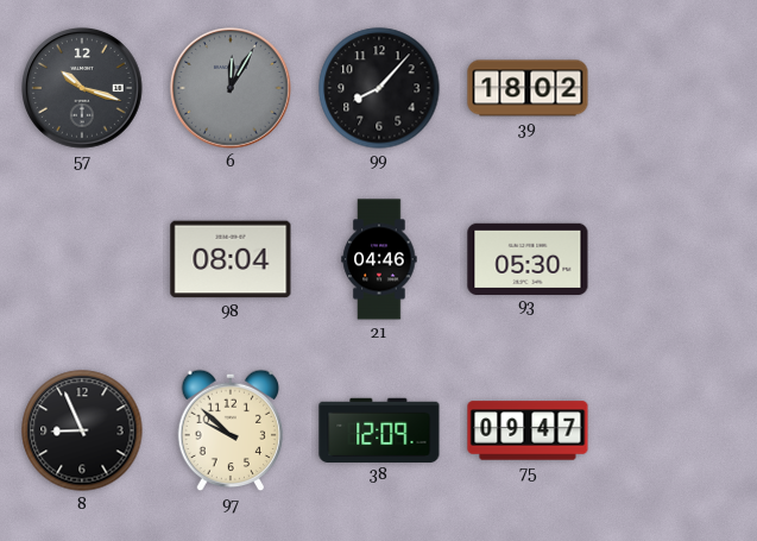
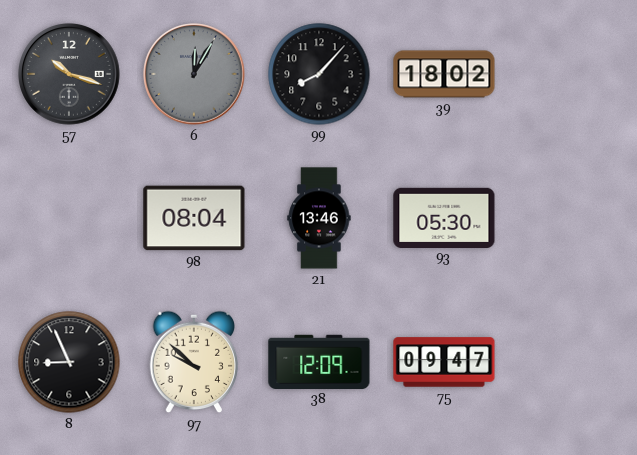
21: 04:46 -> 13:46 (319, 218)
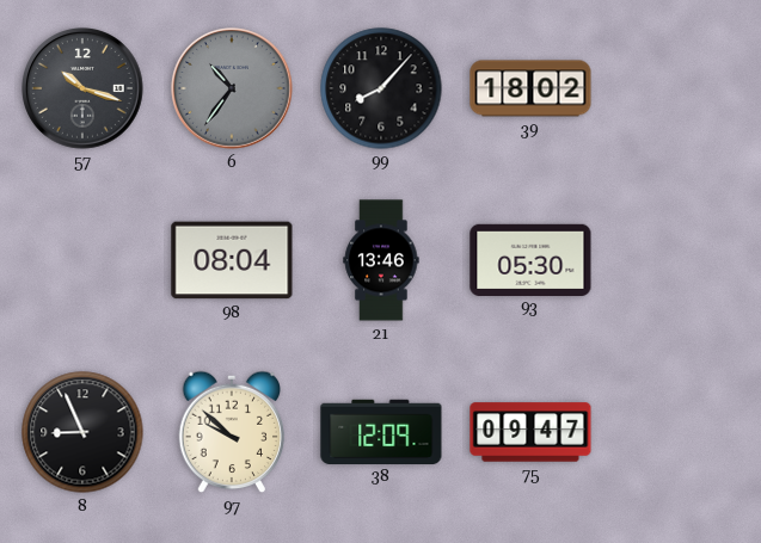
6: 12:05 -> 10:36 (233, 90)
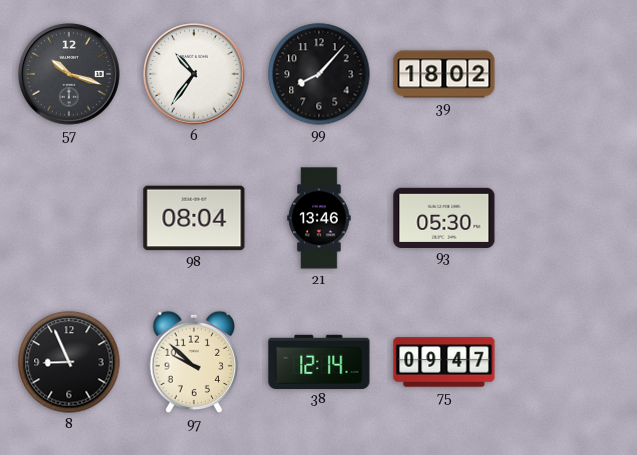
6 dial: grey -> white (195, 75)
38: 12:09 -> 12:14 (319, 361)
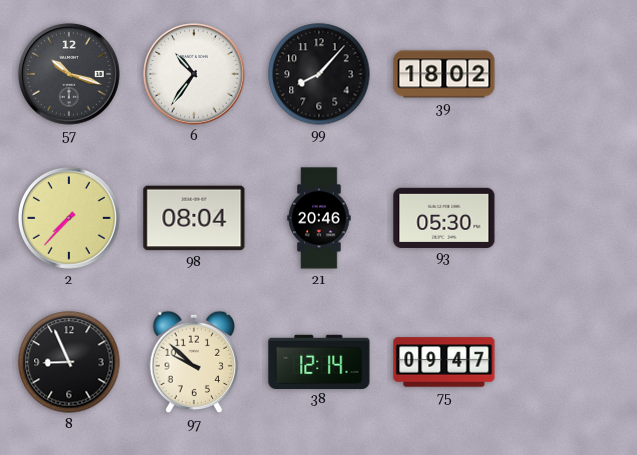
2: none -> 7:37 (70, 219)
21: 13:46 -> 20:46 (319, 218)
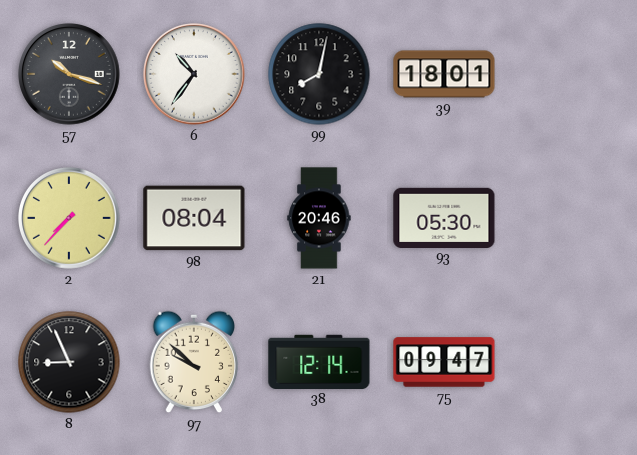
99: 8:07 -> 8:02 (319, 74)
39: 18:02 -> 18:01 (444, 74)
